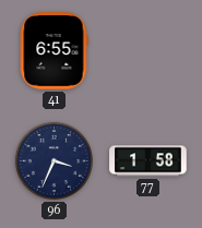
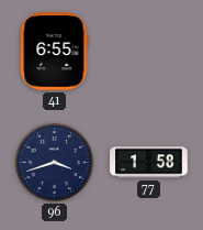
96: 3:34 -> 3:42 (54, 162)
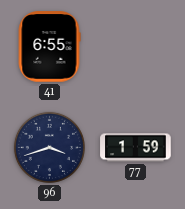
77: 1:58 -> 1:59 (136, 148)
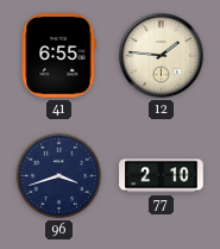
12: none -> 1:46 (162, 56)
77: 1:59 -> 2:10 (162, 176)
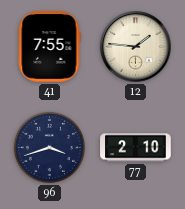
41: 6:55 -> 7:55 (49, 47)
